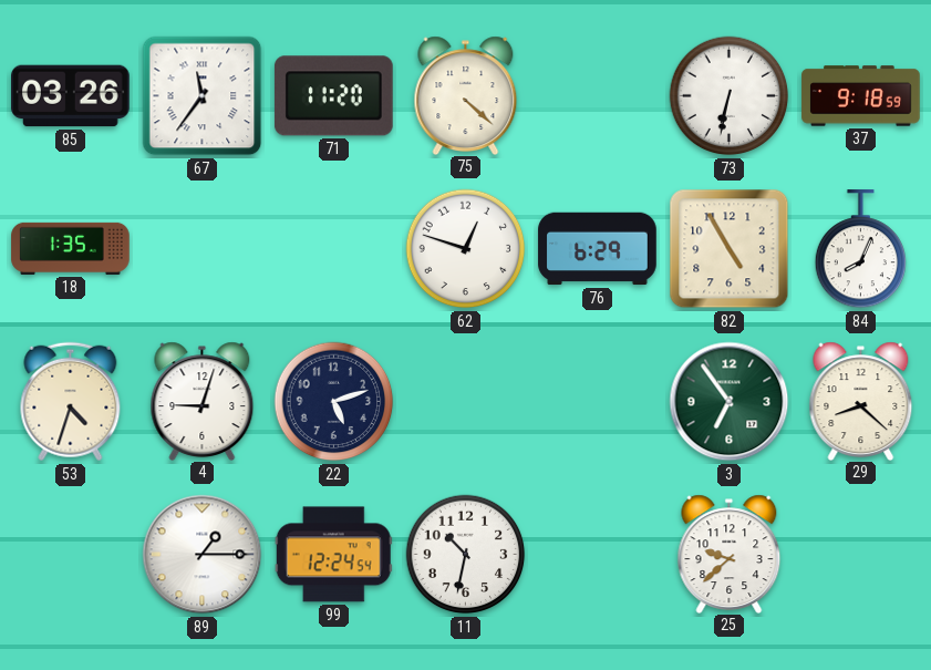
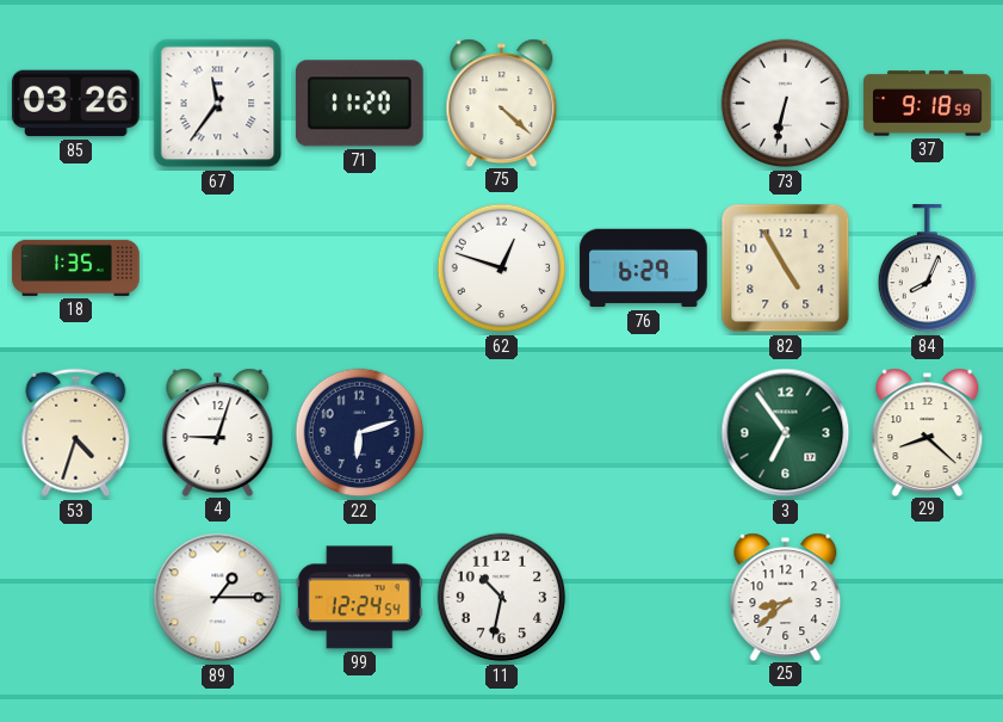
22: 5:12 -> 6:12 (360, 433)
25: 9:38 -> 8:38 (786, 597)
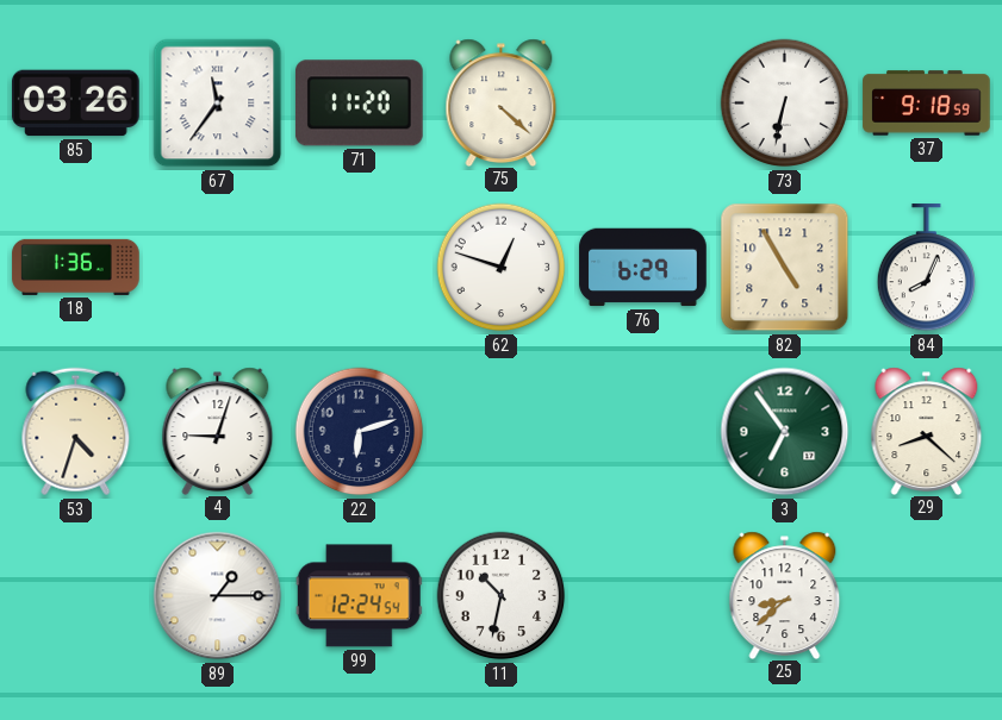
18: 1:35 -> 1:36 (76, 267)
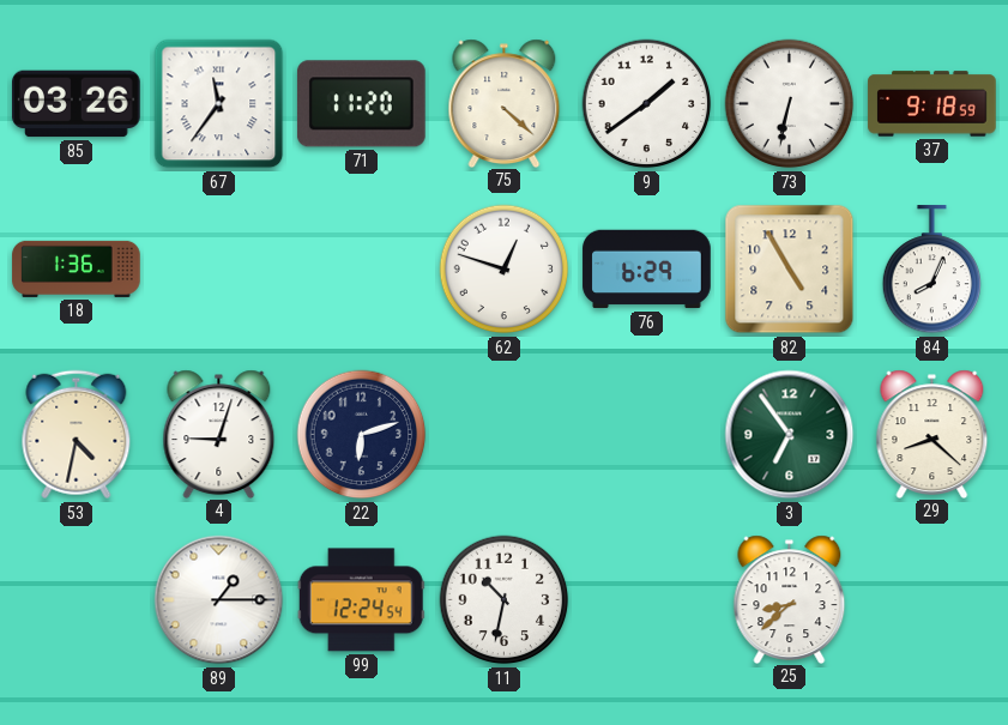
9: none -> 1:39 (647, 104)
53: 4:33 -> 4:32 (77, 435)
